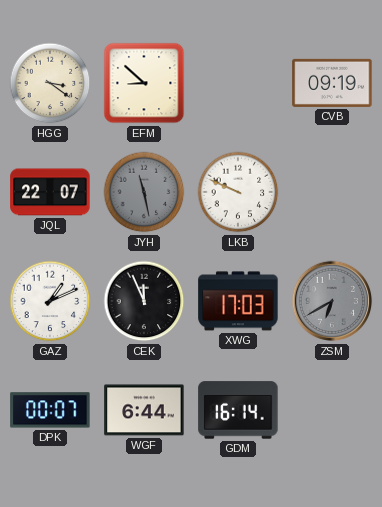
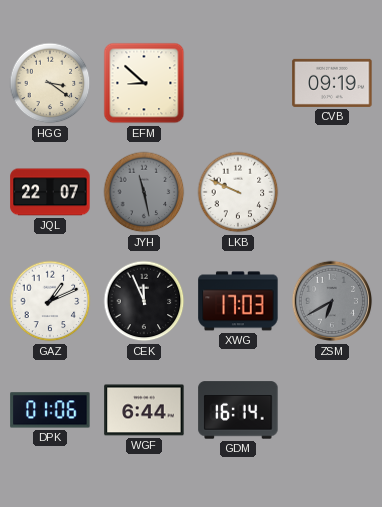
DPK: 00:07 -> 01:06 (50, 410)
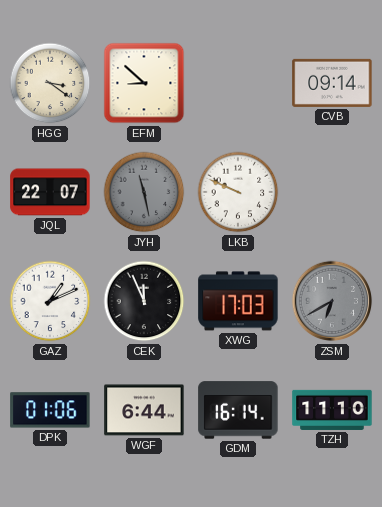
CVB: 09:19 -> 09:14 (332, 83)
TZH: none -> 11:10 (332, 410)
